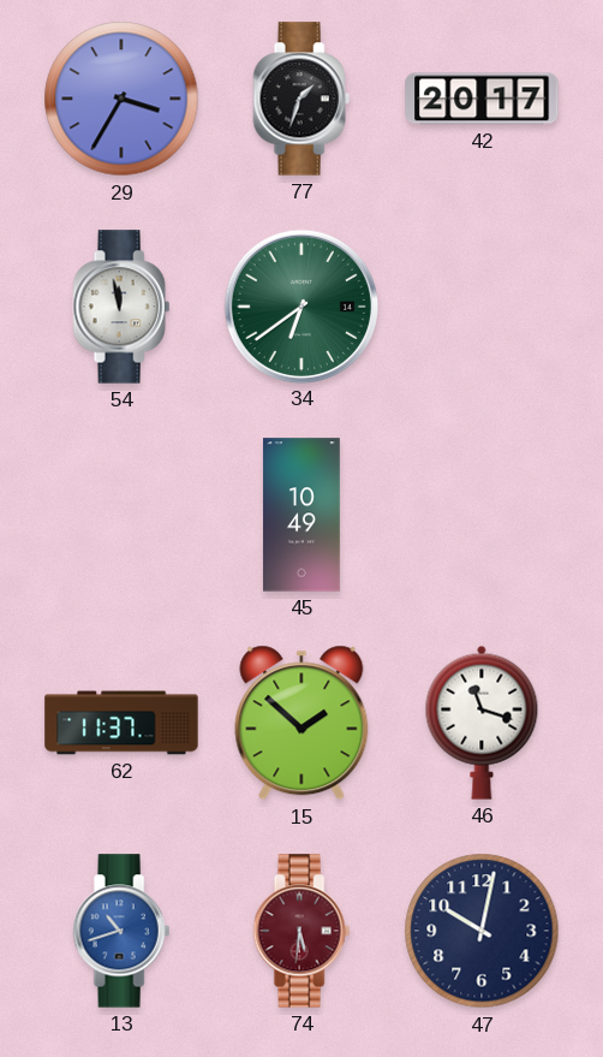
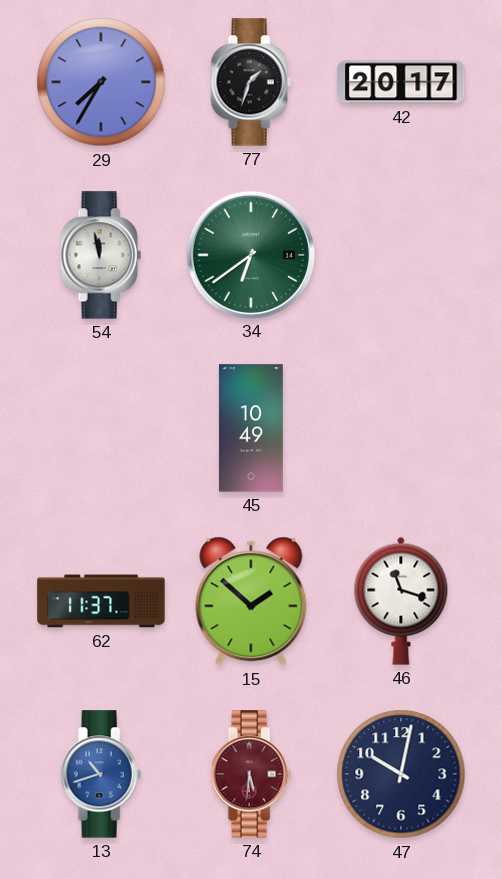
29: 3:35 -> 7:35 (101, 82)
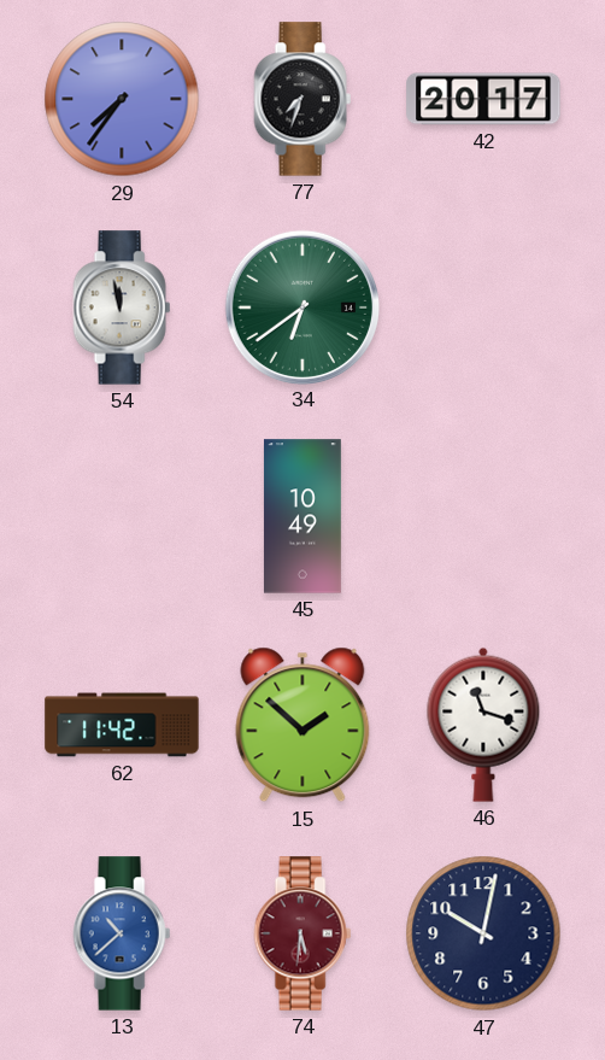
29: 7:35 -> 7:36 (122, 99)
77: 1:33 -> 7:33 (302, 99)
62: 11:37 -> 11:42 (122, 725)
13: 10:42 -> 10:38 (122, 933)
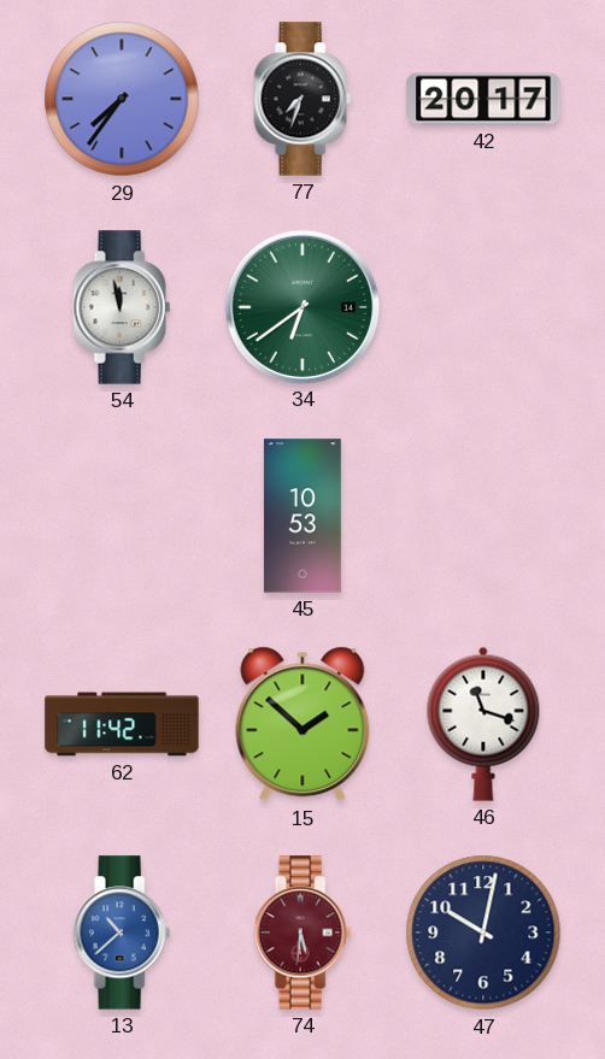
45: 10:49 -> 10:53 (302, 516)
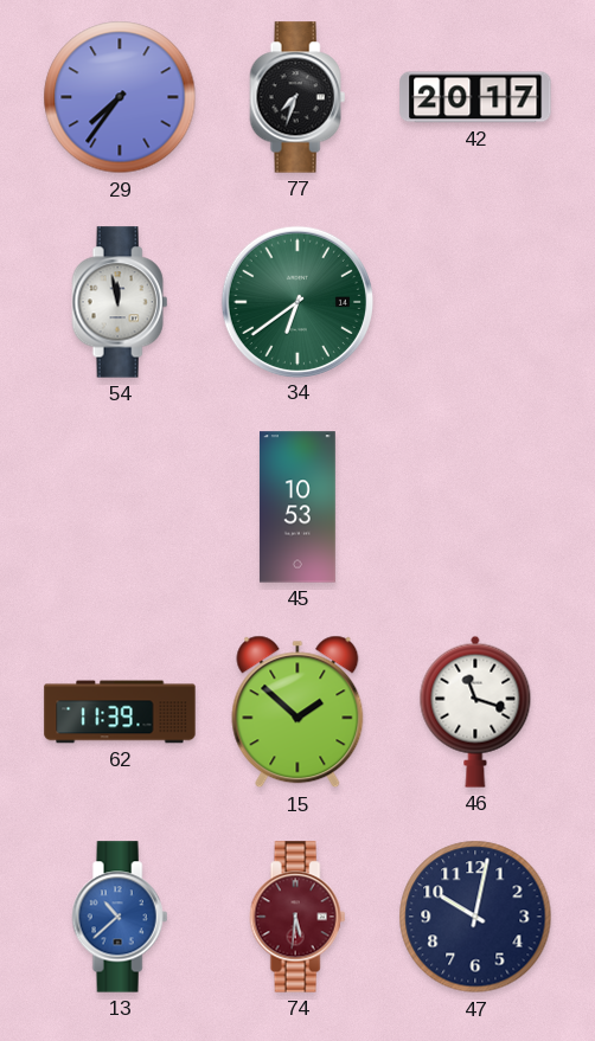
62: 11:42 -> 11:39 (120, 712)
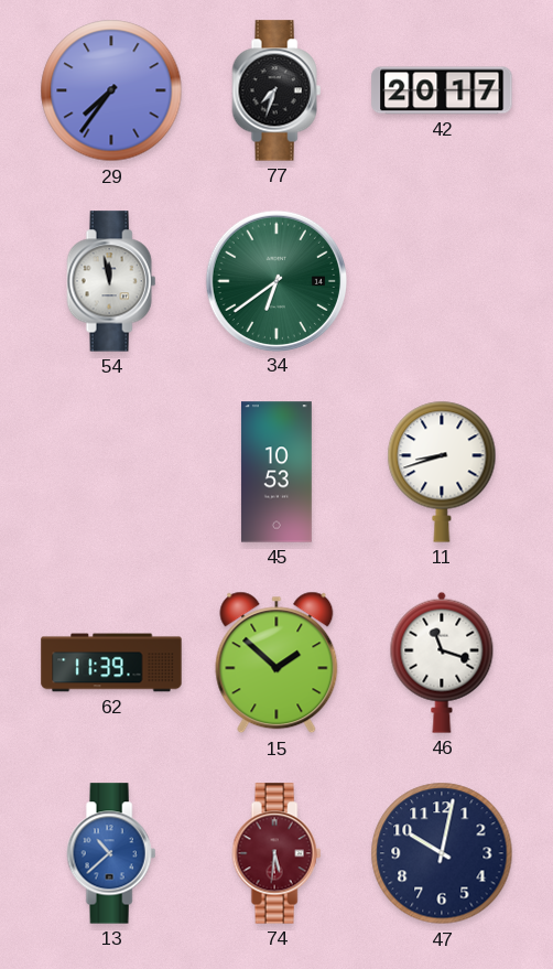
11: none -> 8:42 (442, 472)
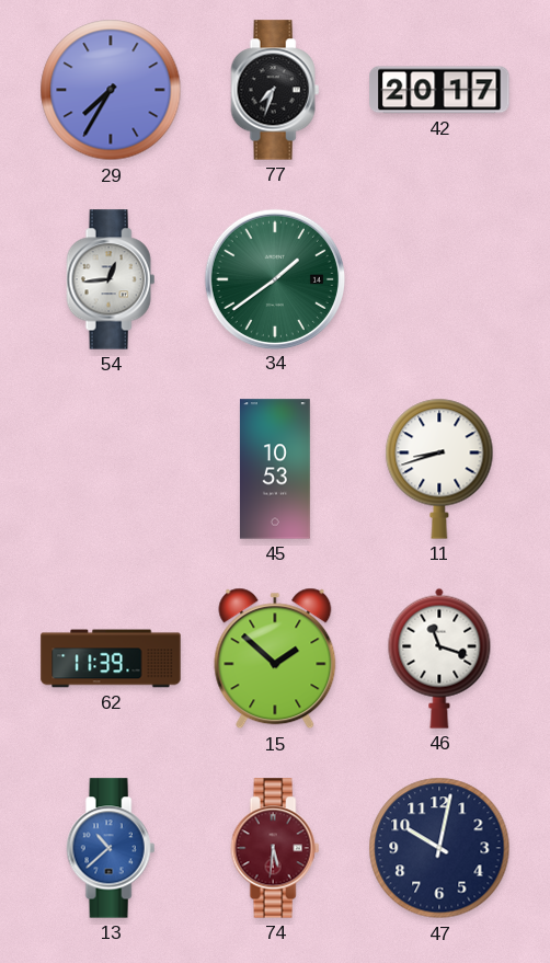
29: 7:36 -> 7:35 (111, 90)
54: 11:58 -> 12:44 (111, 279)
34: 6:39 -> 1:39 (274, 278)
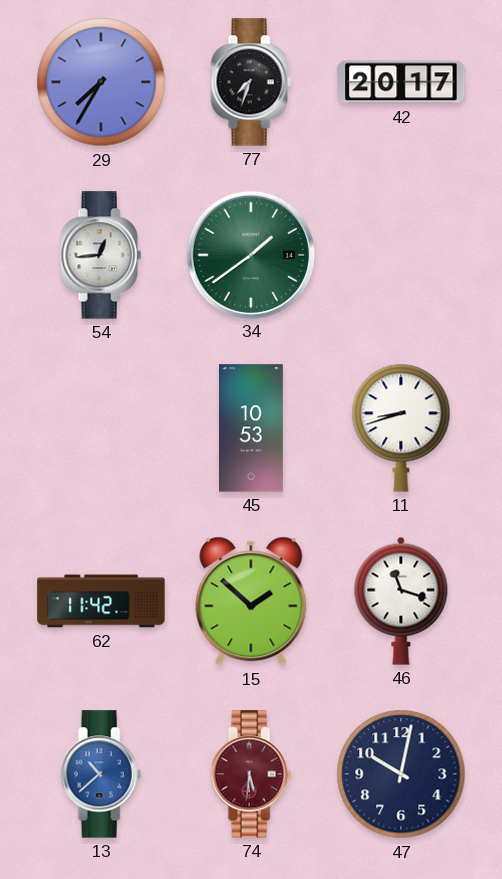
62: 11:39 -> 11:42 (101, 601)
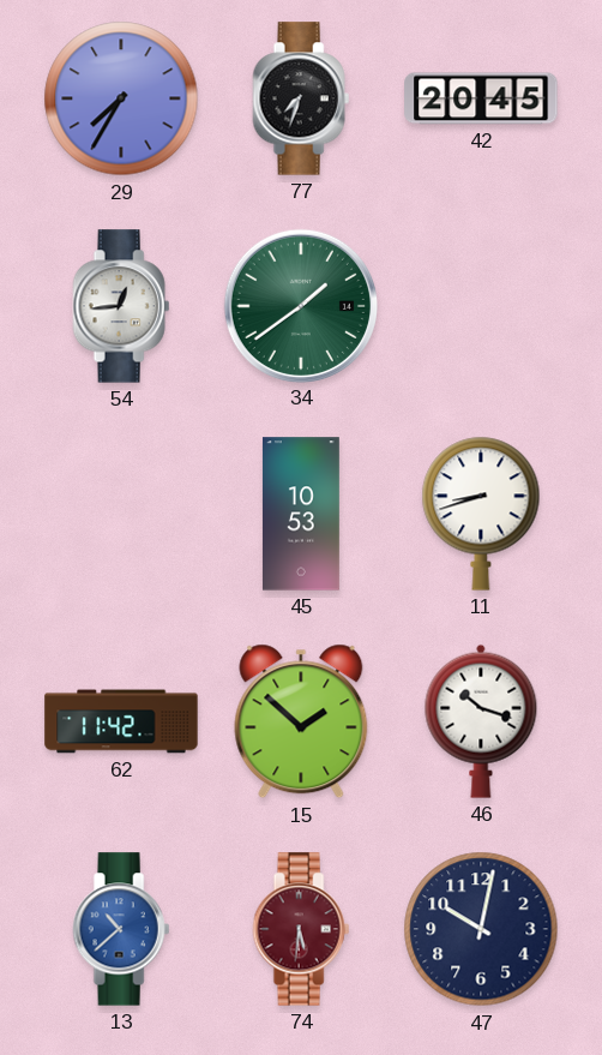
42: 20:17 -> 20:45 (481, 98)
46: 11:18 -> 10:18 (481, 721)
